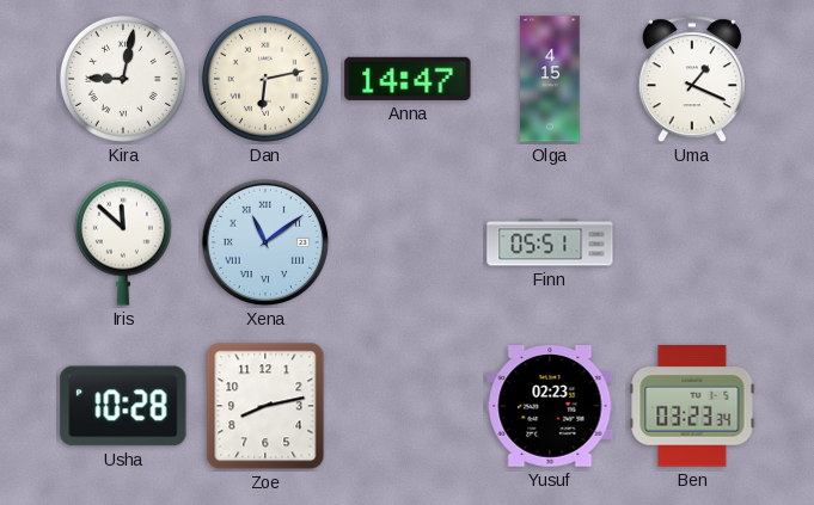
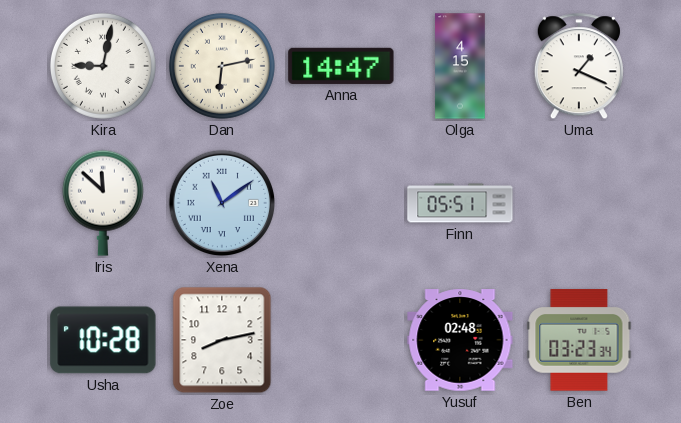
Yusuf: 02:23 -> 02:48 (460, 340)
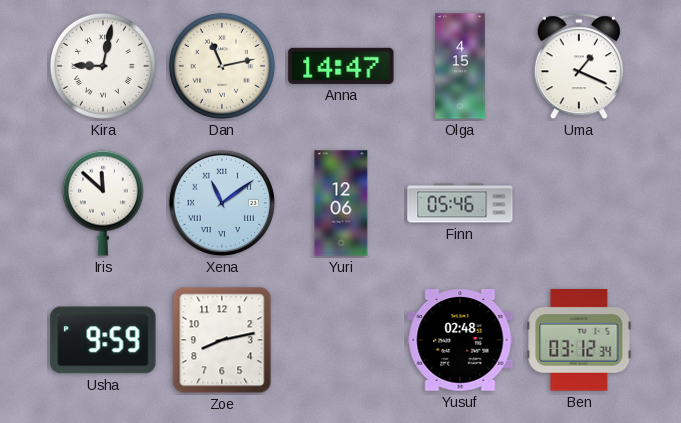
Dan: 6:13 -> 11:13 (222, 66)
Yuri: none -> 12:06 (341, 203)
Finn: 05:51 -> 05:46 (460, 203)
Usha: 10:28 -> 9:59 (103, 340)
Ben: 03:23 -> 03:12 (579, 340)
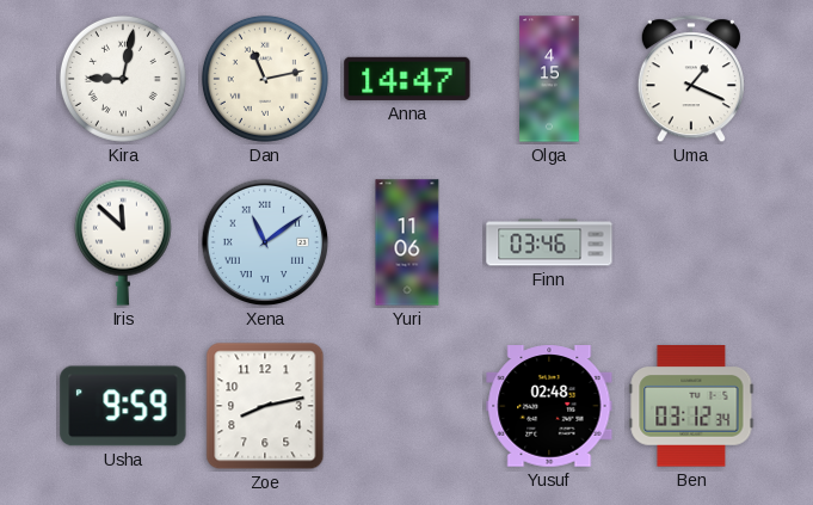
Yuri: 12:06 -> 11:06 (407, 242)
Finn: 05:46 -> 03:46 (549, 242)
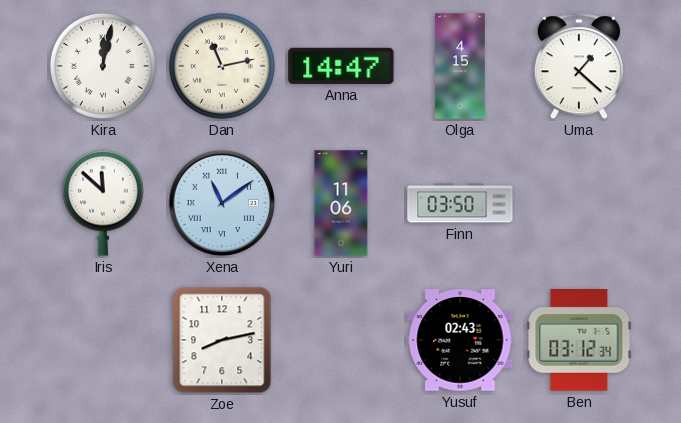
Kira: 9:02 -> 12:02 (103, 66)
Uma: 1:19 -> 1:22 (579, 67)
Finn: 03:46 -> 03:50 (460, 203)
Usha: 9:59 -> none (123, 406)
Yusuf: 02:48 -> 02:43 (460, 340)
